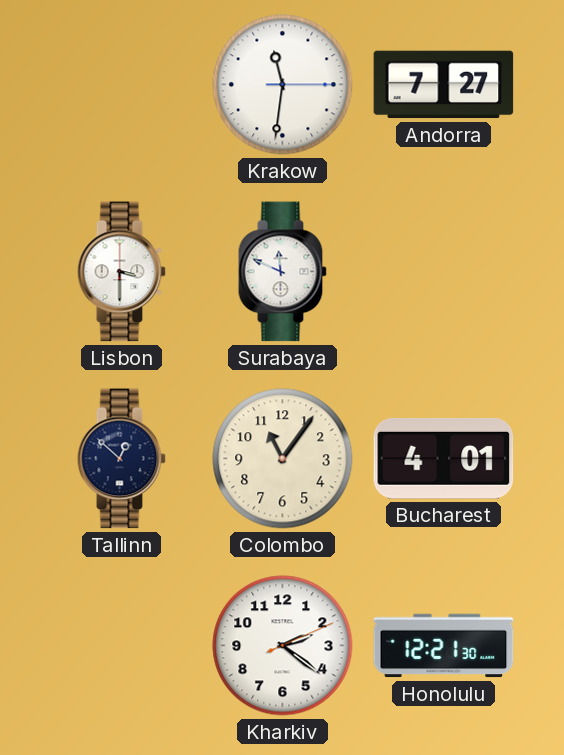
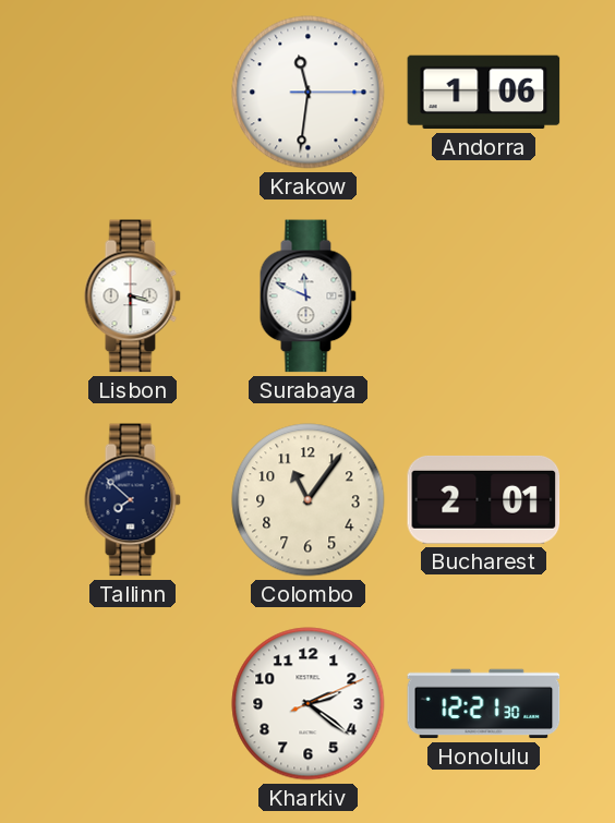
Andorra: 7:27 -> 1:06 (484, 93)
Tallinn: 12:52 -> 7:52 (132, 500)
Bucharest: 4:01 -> 2:01 (484, 499)
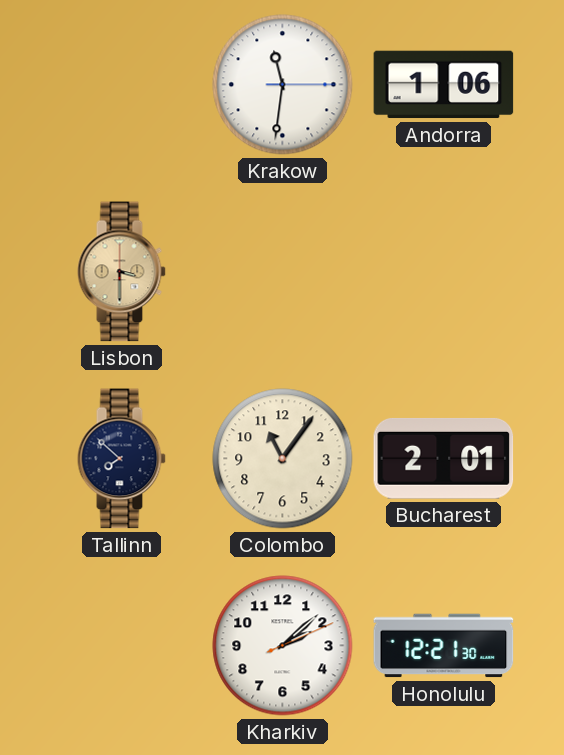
Lisbon dial: white -> champagne (121, 272)
Surabaya: 11:49 -> none (307, 296)
Kharkiv: 2:21 -> 2:08 (283, 646)
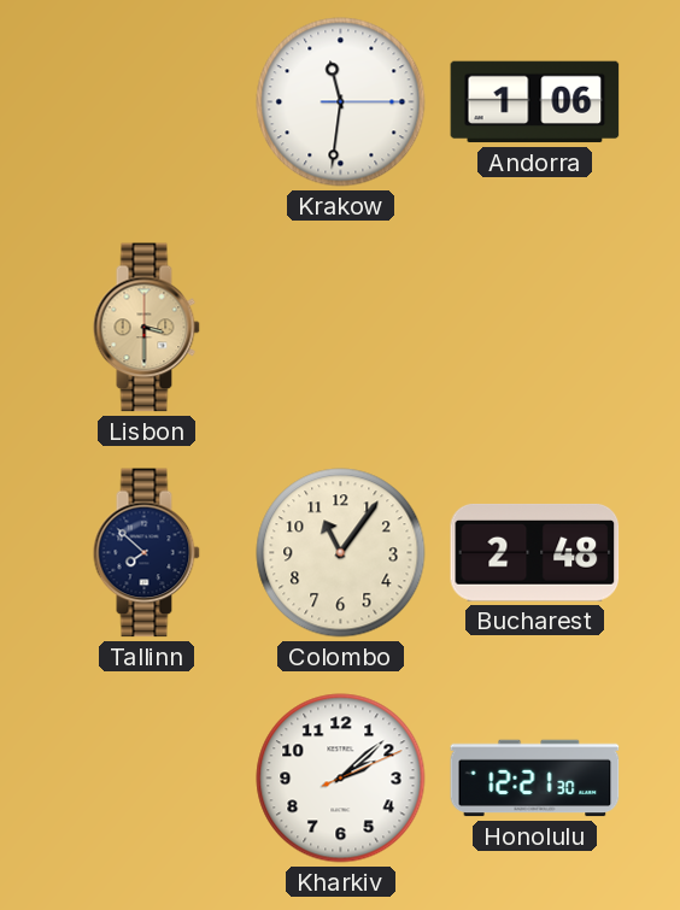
Bucharest: 2:01 -> 2:48 (535, 552)
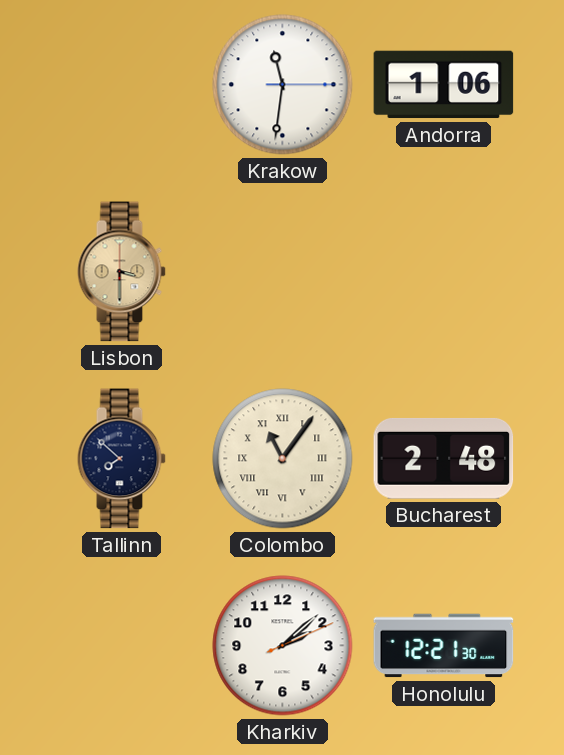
Colombo numerals: Arabic -> Roman (283, 459)
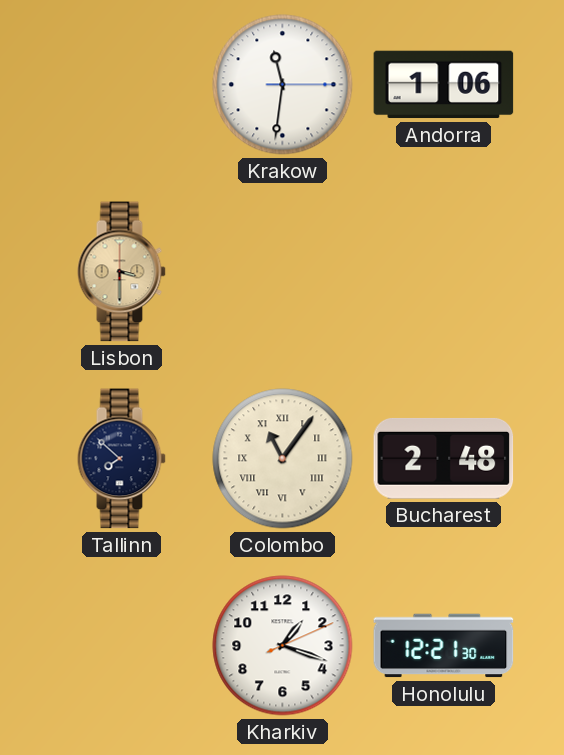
Kharkiv: 2:08 -> 1:18 (283, 646)
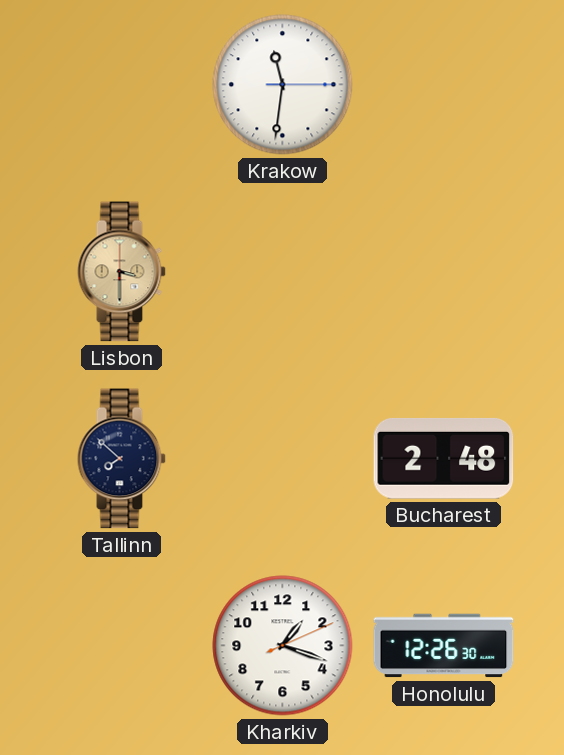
Andorra: 1:06 -> none (444, 85)
Colombo: 11:06 -> none (283, 459)
Honolulu: 12:21 -> 12:26 (444, 646)
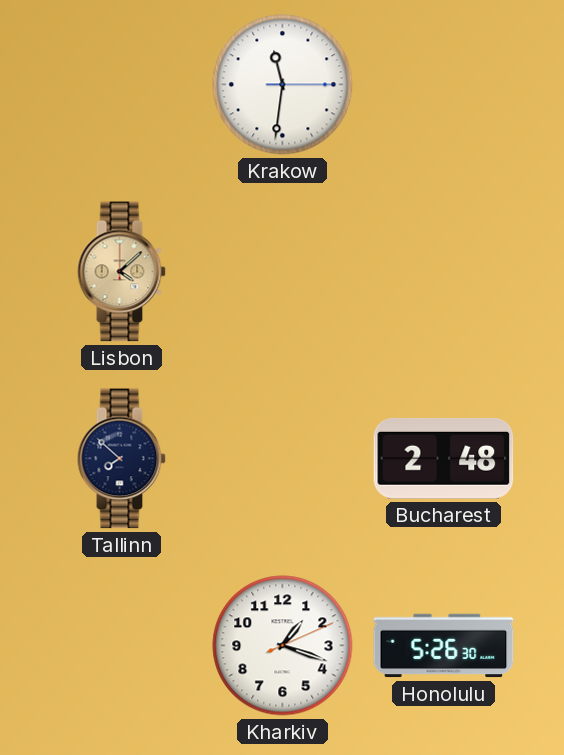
Lisbon: 3:30 -> 4:08 (121, 272)
Honolulu: 12:26 -> 5:26 (444, 646)
